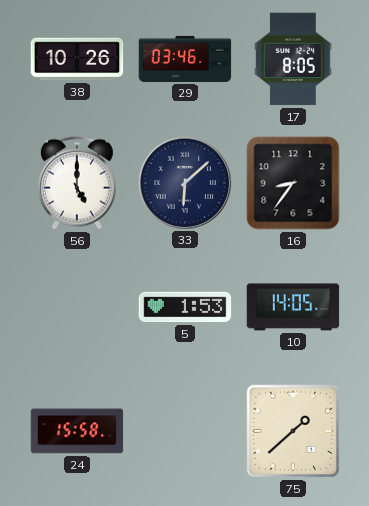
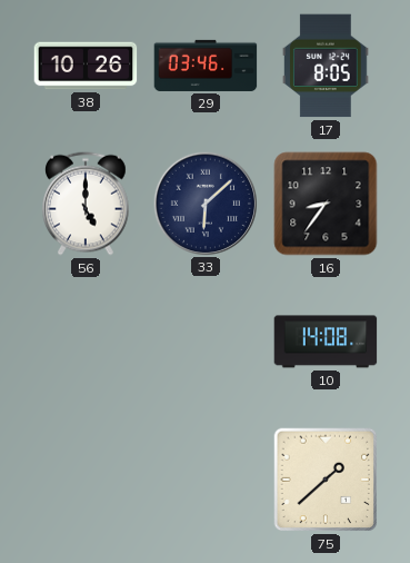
5: 1:53 -> none (185, 307)
10: 14:05 -> 14:08 (326, 342)
24: 15:58 -> none (77, 431)
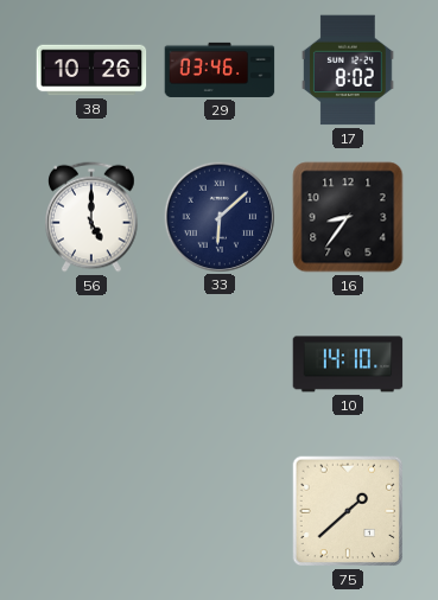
17: 8:05 -> 8:02 (348, 70)
10: 14:08 -> 14:10 (348, 364)
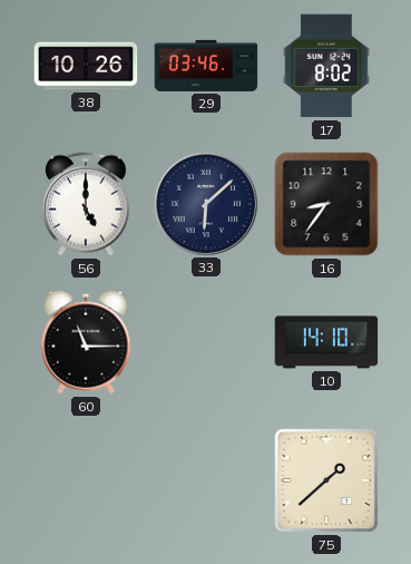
60: none -> 11:15 (86, 342)
